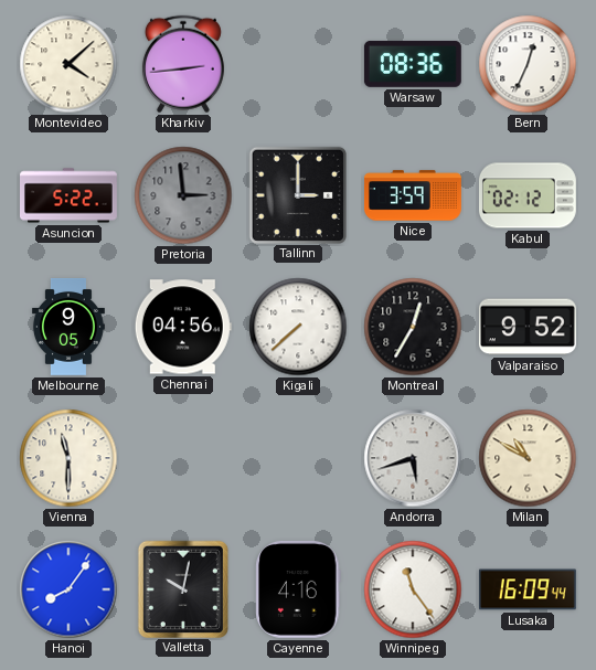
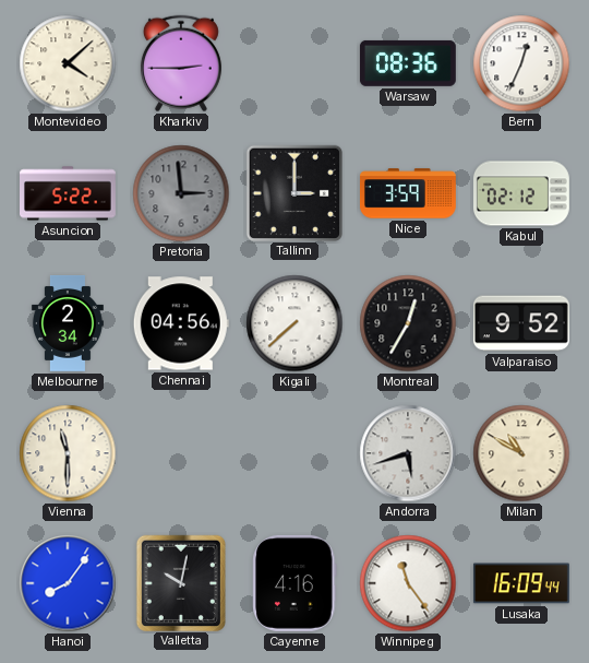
Kharkiv: 2:44 -> 2:45 (181, 63)
Melbourne: 9:05 -> 2:34 (68, 324)
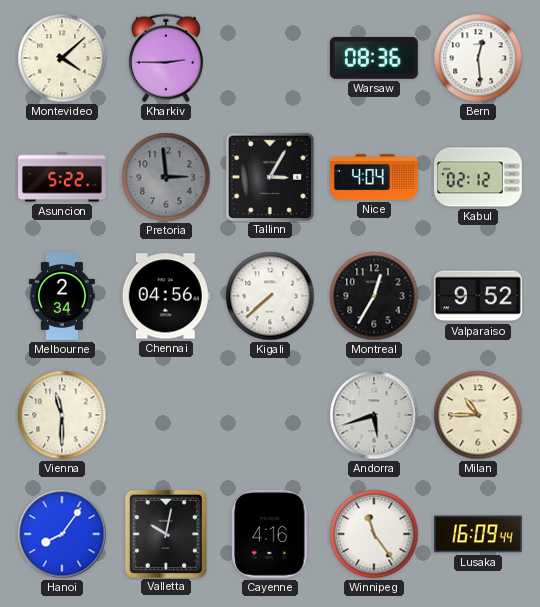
Bern: 12:34 -> 12:29 (478, 58)
Tallinn: 3:00 -> 3:05 (269, 176)
Nice: 3:59 -> 4:04 (375, 177)
Milan: 10:50 -> 10:45 (478, 415)
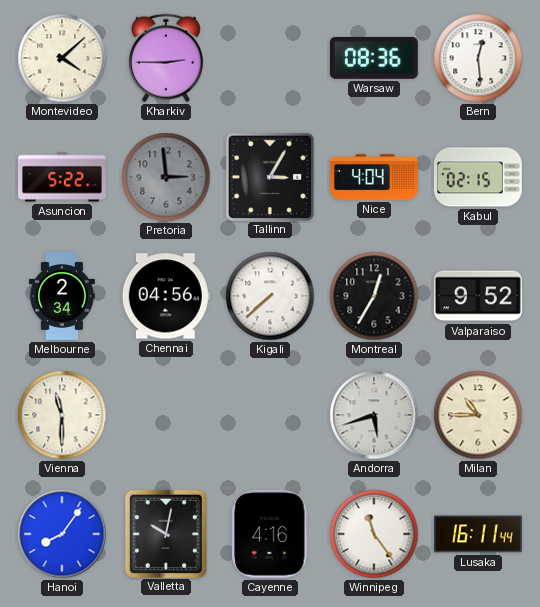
Kabul: 02:12 -> 02:15 (478, 177)
Lusaka: 16:09 -> 16:11 (478, 534)
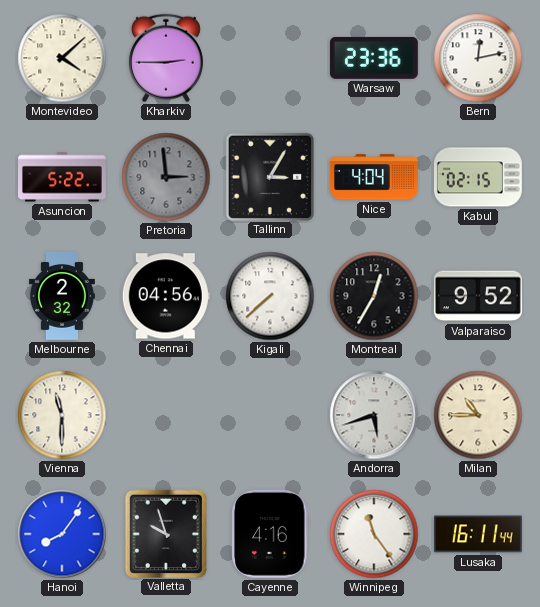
Warsaw: 08:36 -> 23:36 (374, 58)
Bern: 12:29 -> 12:13 (478, 58)
Melbourne: 2:34 -> 2:32 (62, 297)
Valletta: 10:02 -> 9:57 (165, 533)
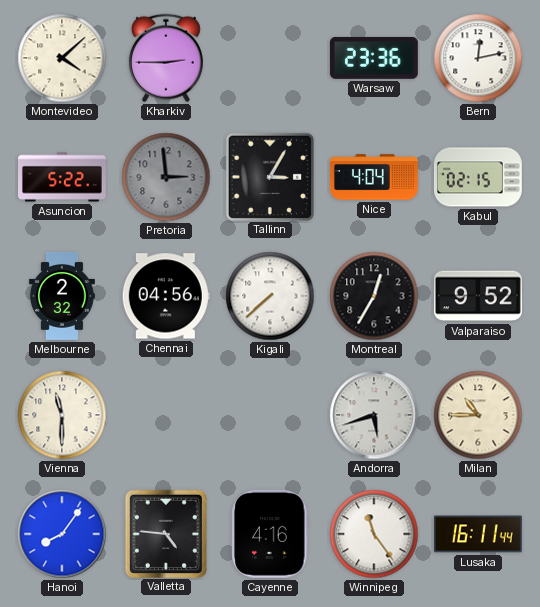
Valletta: 9:57 -> 4:46 (165, 533)
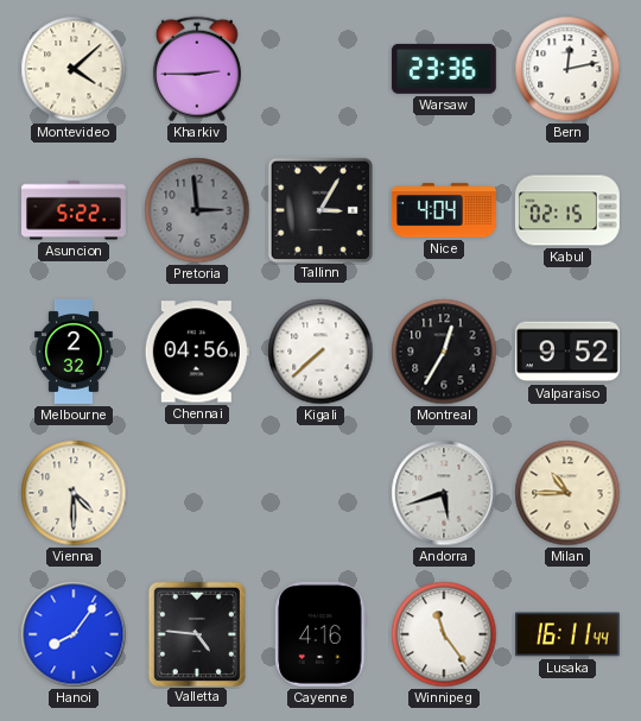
Vienna: 11:30 -> 4:30 (74, 493)
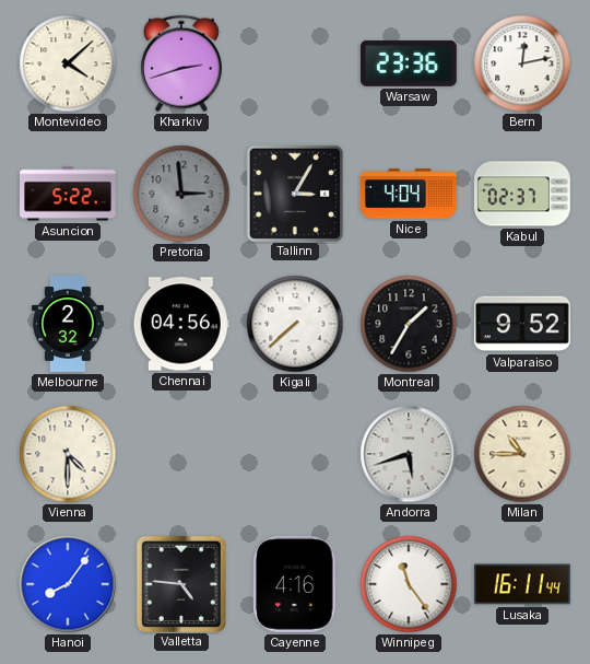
Kharkiv: 2:45 -> 2:42 (181, 63)
Kabul: 02:15 -> 02:37 (522, 194)
Montreal: 12:35 -> 1:35 (409, 324)
